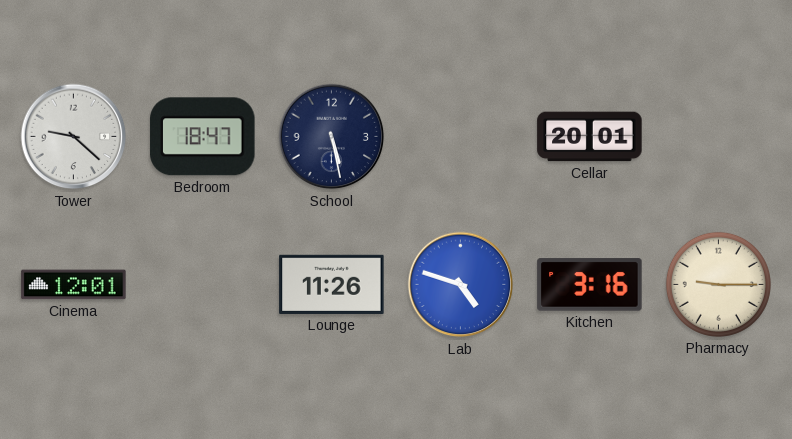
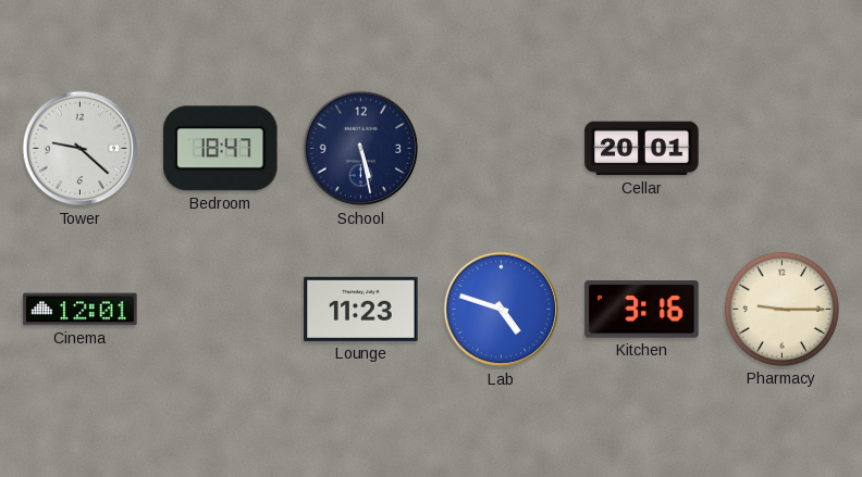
Lounge: 11:26 -> 11:23 (361, 309)
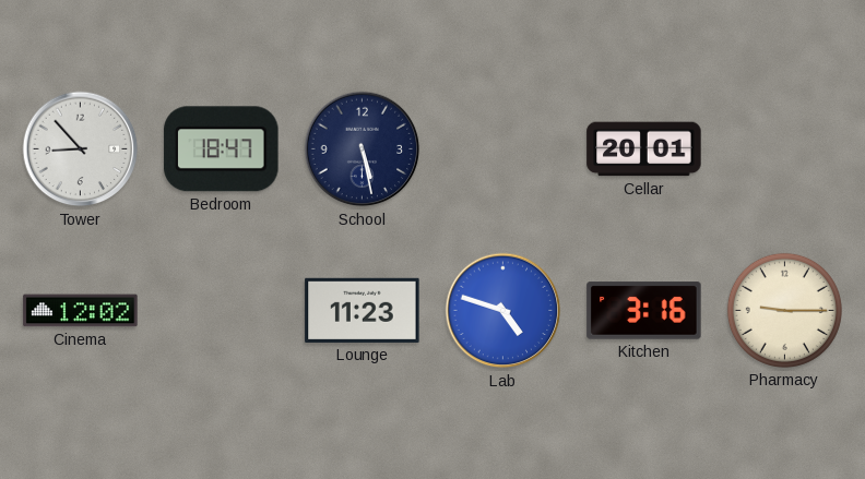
Tower: 9:22 -> 8:53 (81, 149)
Cinema: 12:01 -> 12:02 (81, 311)
